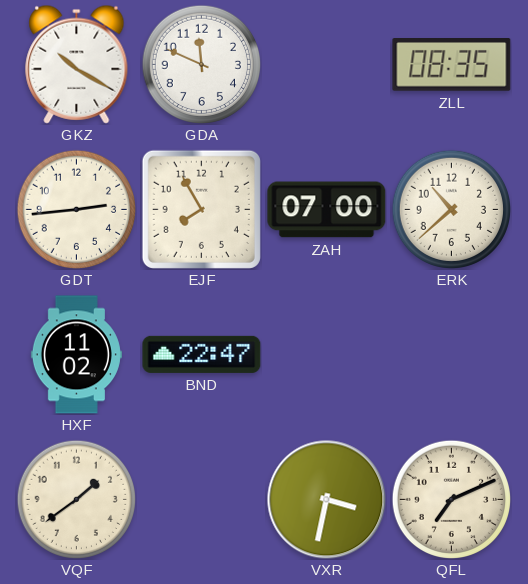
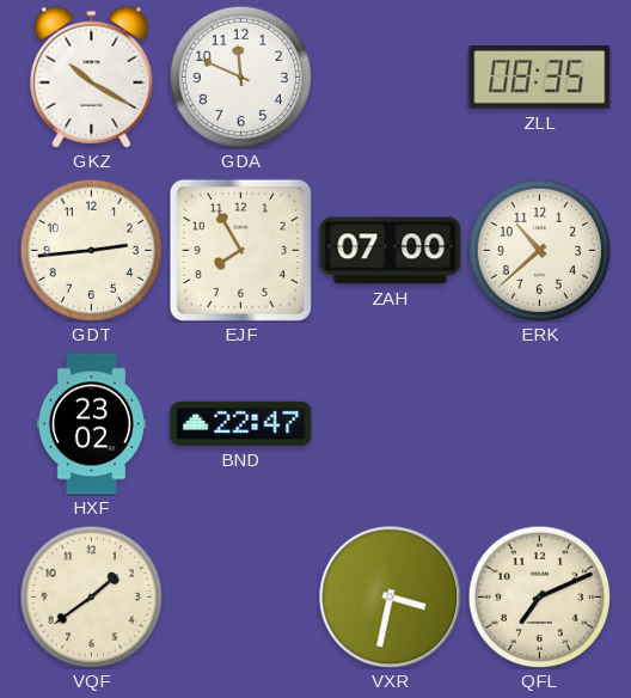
HXF: 11:02 -> 23:02 (91, 424)
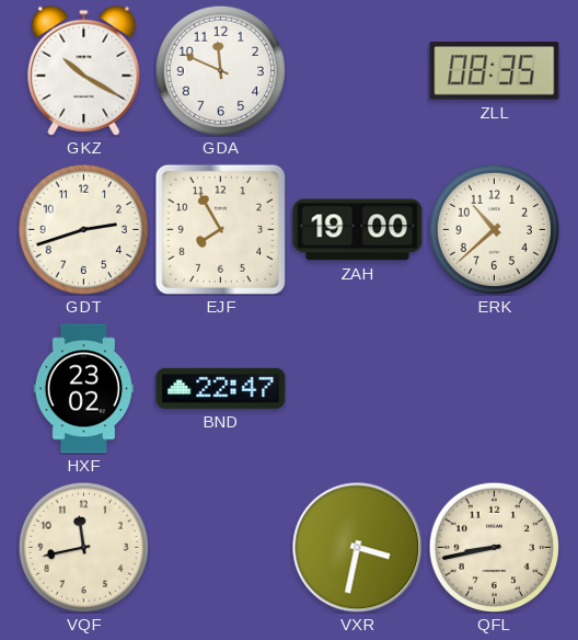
GDT: 2:44 -> 2:42 (83, 229)
ZAH: 07:00 -> 19:00 (358, 230)
VQF: 1:39 -> 11:43 (83, 547)
QFL: 7:11 -> 8:43 (494, 547)
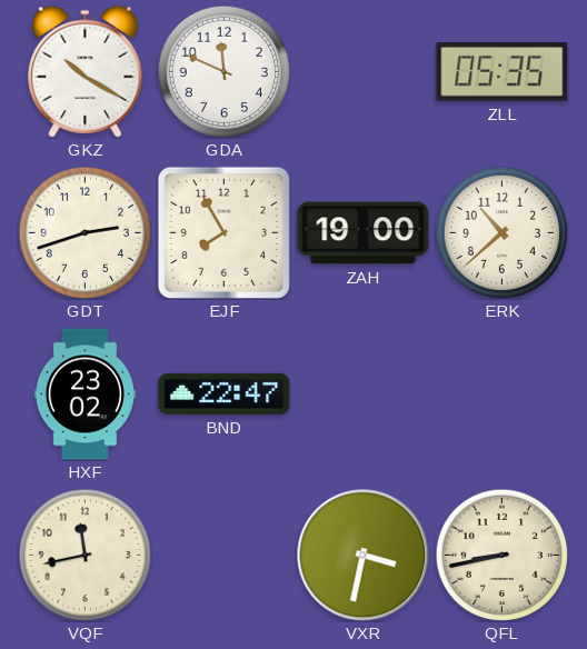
ZLL: 08:35 -> 05:35 (503, 72)
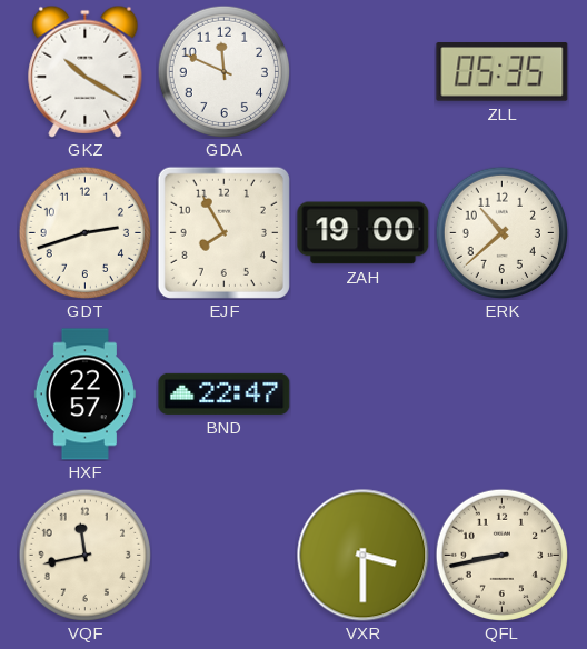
HXF: 23:02 -> 22:57 (84, 395)
VXR: 3:32 -> 3:30 (364, 556)
